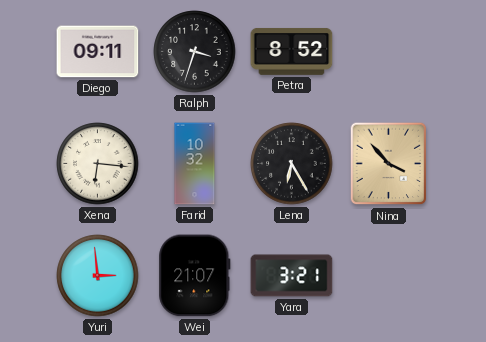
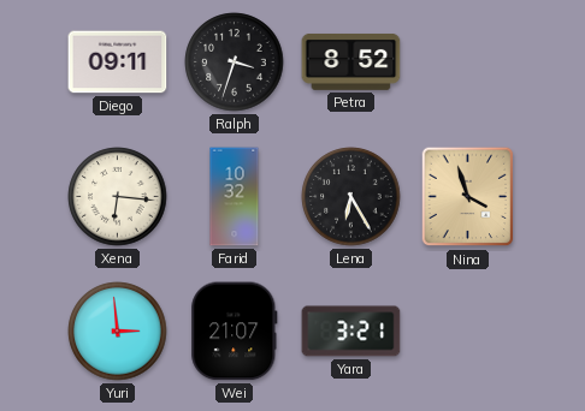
Nina: 3:53 -> 3:57 (468, 197)
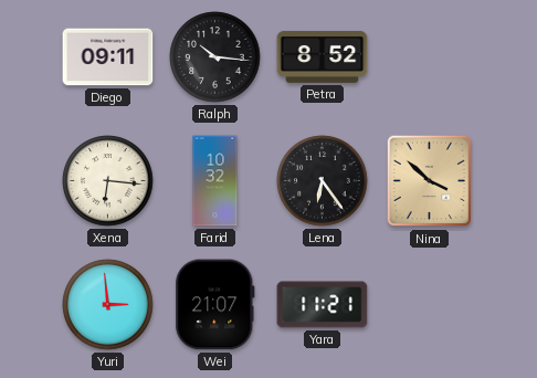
Ralph: 3:33 -> 10:16 (215, 57)
Lena: 6:25 -> 6:24 (323, 181)
Nina: 3:57 -> 3:52 (430, 181)
Yara: 3:21 -> 11:21 (323, 305)
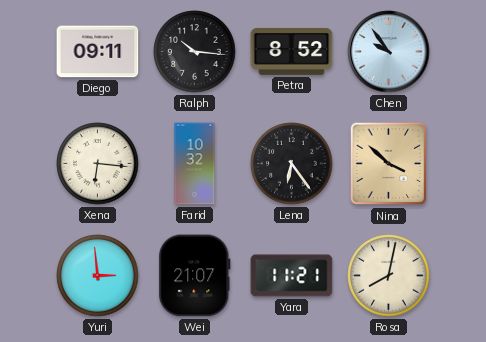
Chen: none -> 9:54 (389, 52)
Rosa: none -> 8:02 (389, 276)
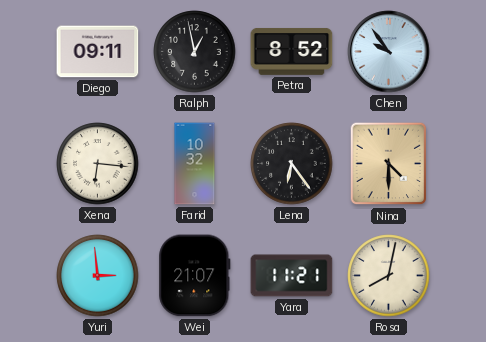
Ralph: 10:16 -> 12:58 (195, 52)
Nina: 3:52 -> 4:30 (389, 164)
